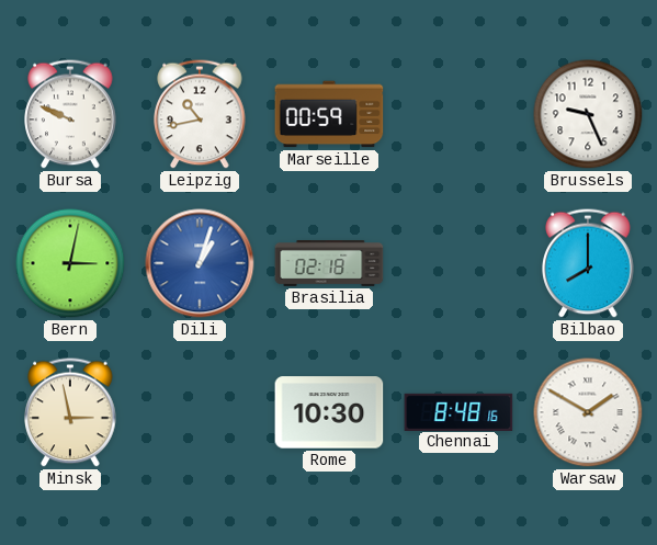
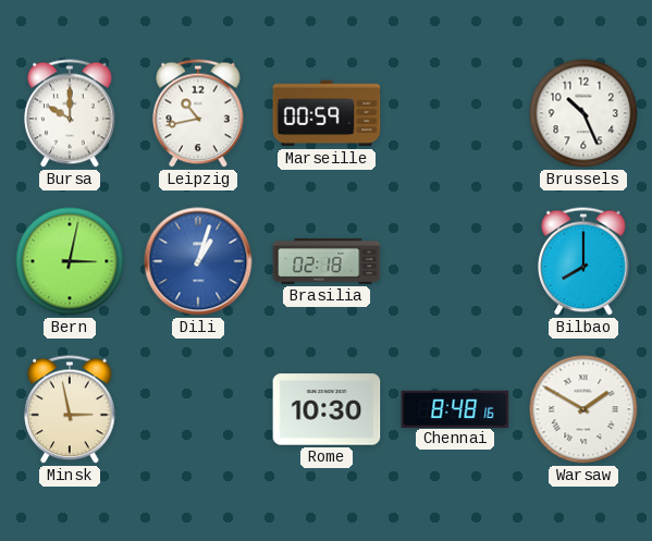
Bursa: 9:49 -> 10:00 (70, 113)
Brussels: 9:26 -> 10:26 (583, 113)
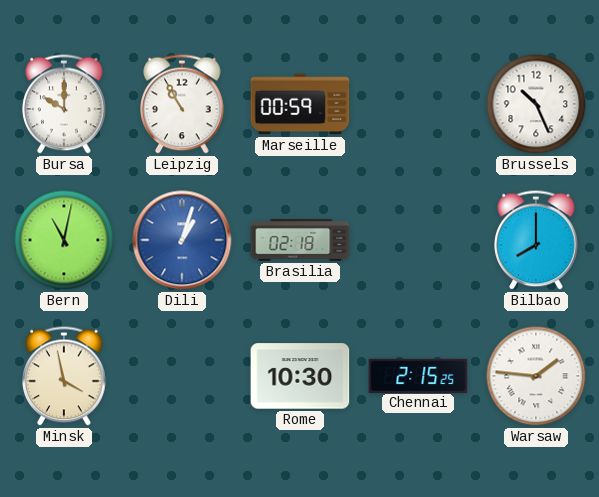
Leipzig: 10:43 -> 10:55 (182, 104)
Bern: 3:02 -> 11:02 (64, 240)
Minsk: 2:58 -> 3:58 (64, 376)
Chennai: 8:48 -> 2:15 (418, 375)
Warsaw: 1:50 -> 1:46 (536, 376)
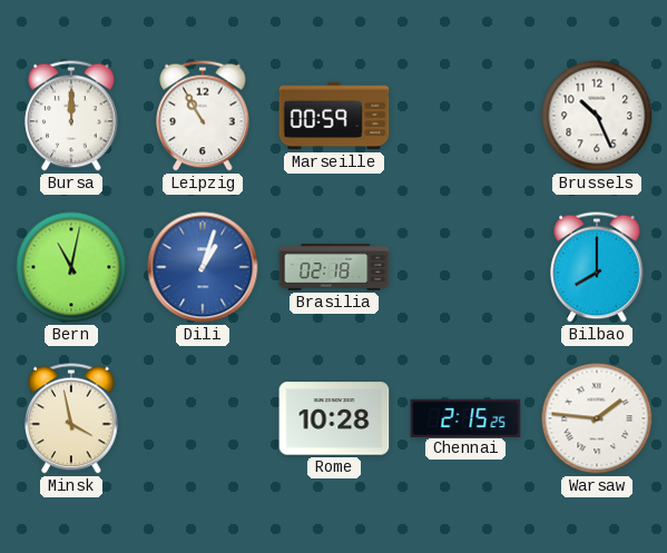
Bursa: 10:00 -> 12:00 (71, 116)
Rome: 10:30 -> 10:28 (334, 418)
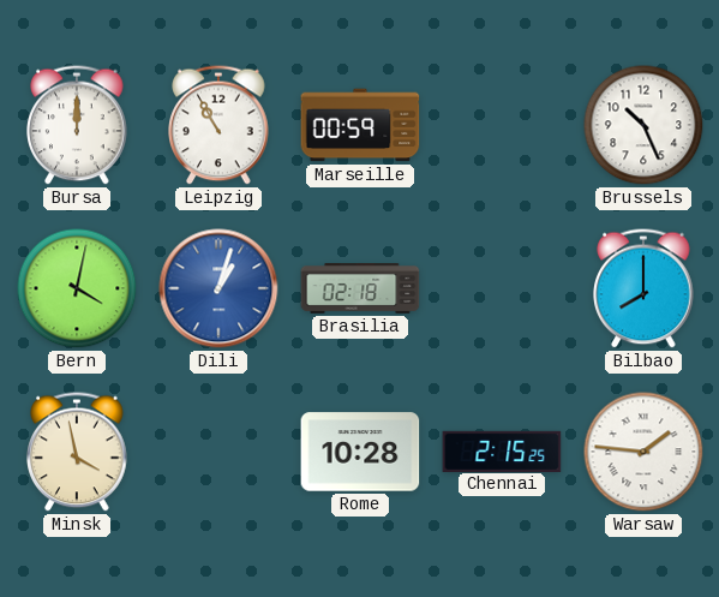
Bern: 11:02 -> 4:02 (77, 288)
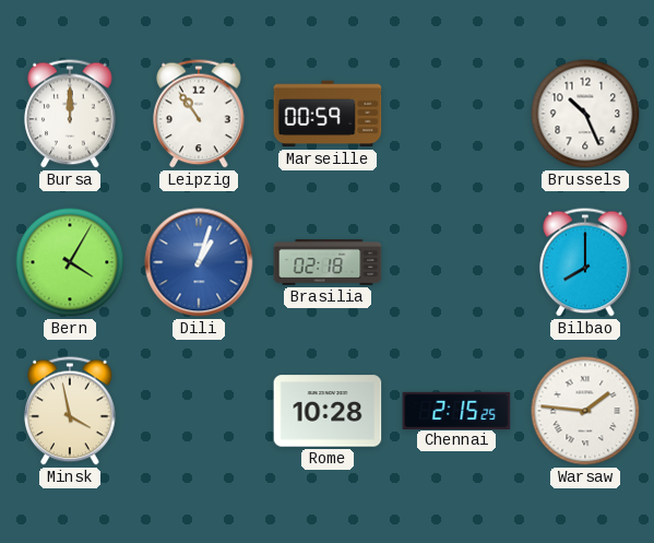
Leipzig: 10:55 -> 10:54 (199, 114)
Bern: 4:02 -> 4:05 (70, 262)
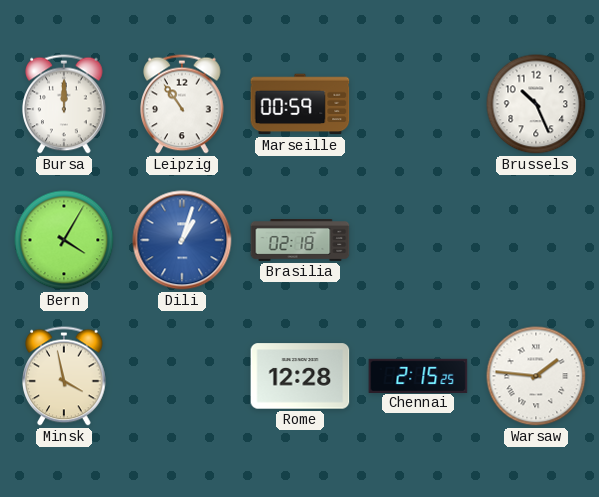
Bilbao: 8:00 -> none (585, 262)
Rome: 10:28 -> 12:28 (300, 376)
